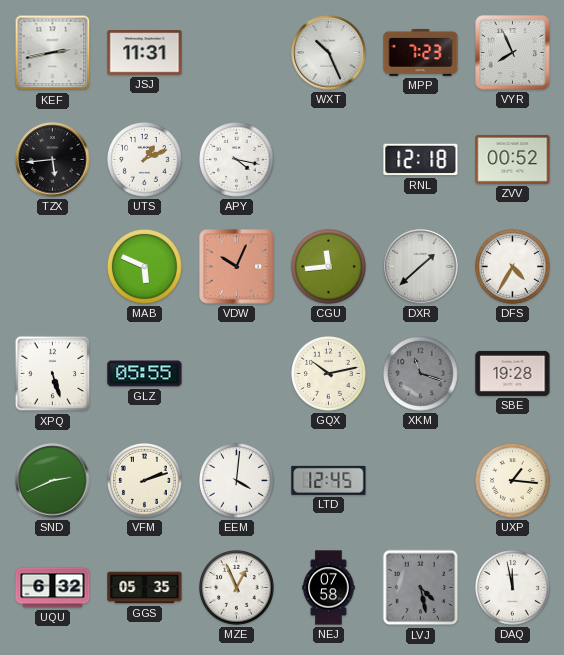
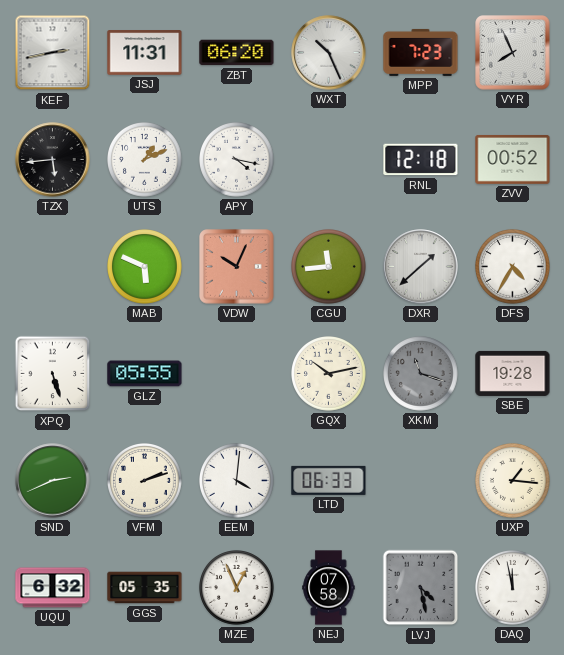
ZBT: none -> 06:20 (237, 53)
LTD: 12:45 -> 06:33 (329, 480)
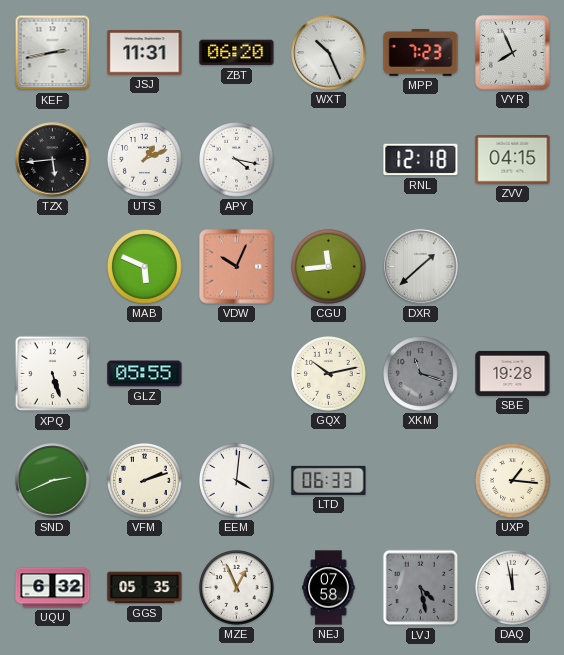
ZVV: 00:52 -> 04:15 (513, 159)
DFS: 4:35 -> none (513, 267)
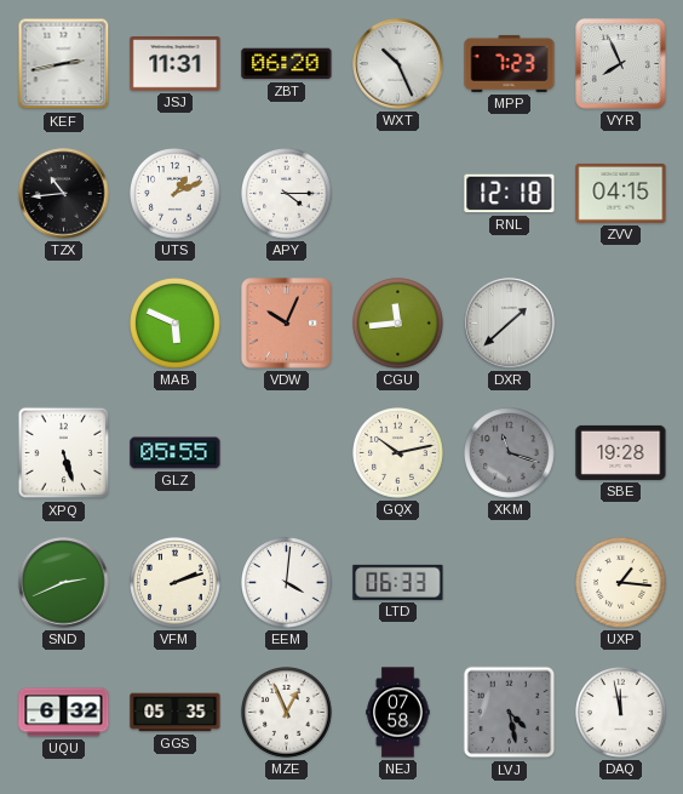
TZX: 5:44 -> 10:44 (64, 194)
APY: 4:17 -> 4:15 (287, 194)
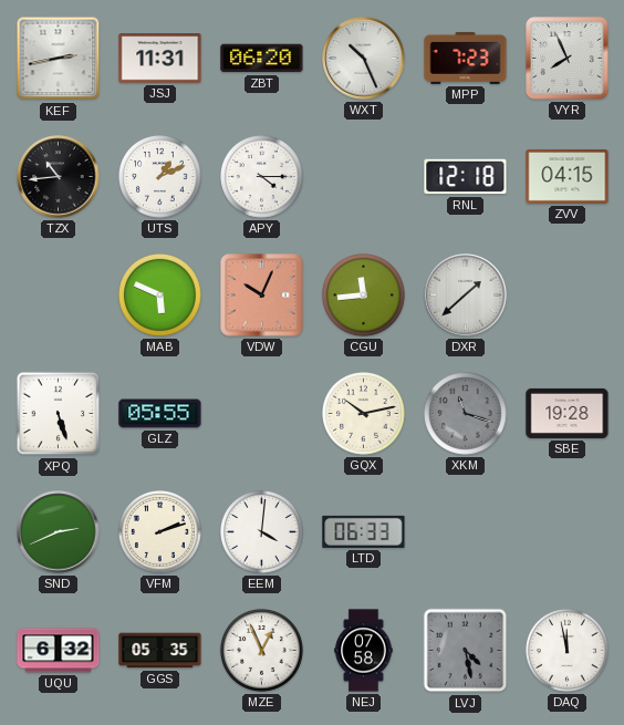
UXP: 1:16 -> none (621, 583)
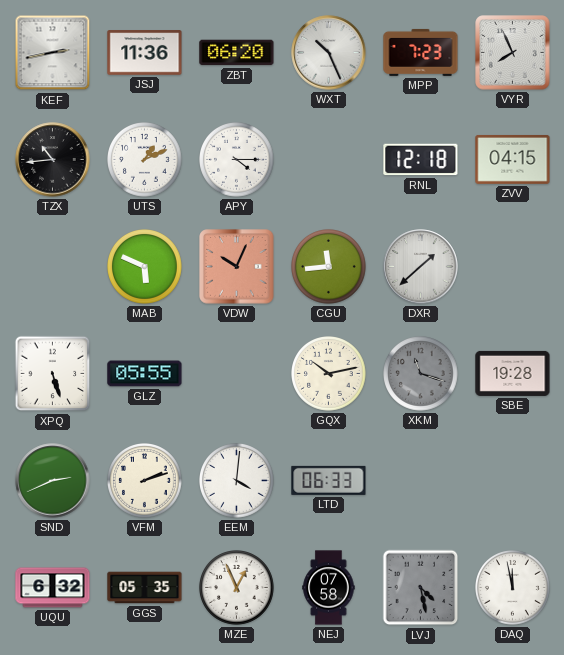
JSJ: 11:31 -> 11:36 (145, 53)
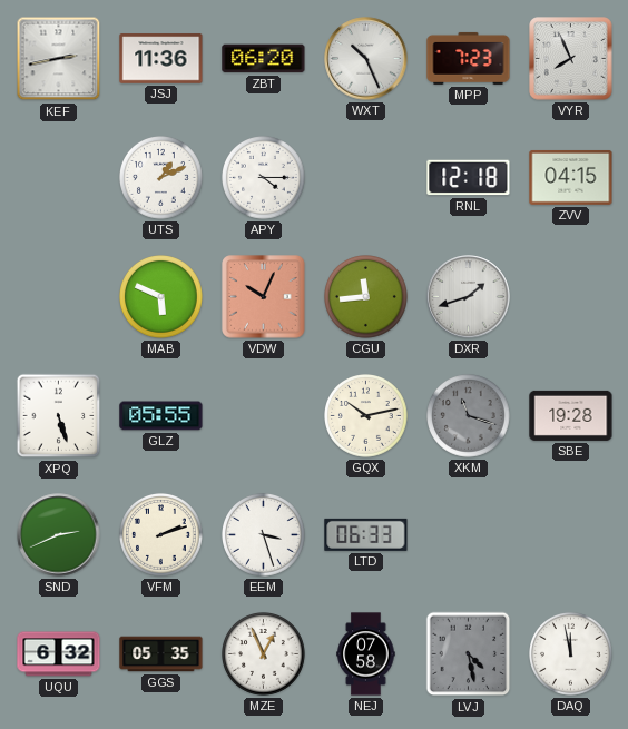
TZX: 10:44 -> none (53, 160)
DXR: 1:38 -> 1:42 (469, 297)
EEM: 4:01 -> 3:27 (264, 535)
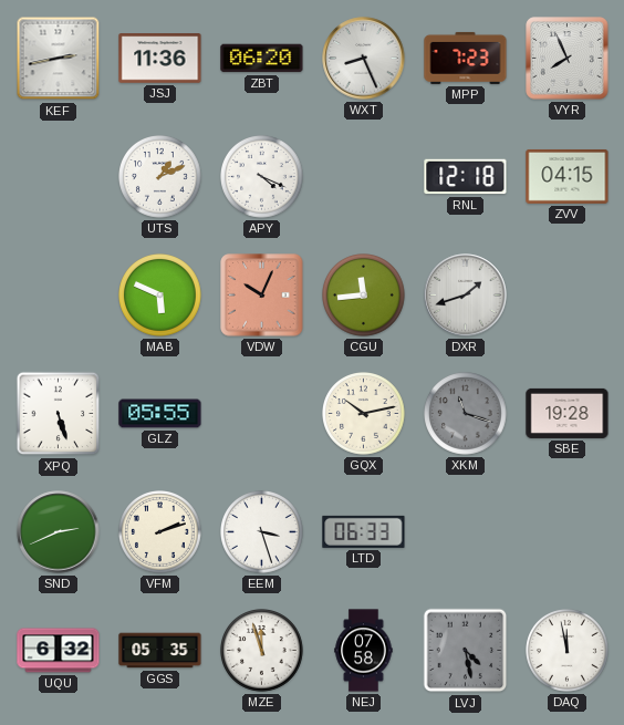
WXT: 10:26 -> 8:26 (364, 59)
APY: 4:15 -> 4:19 (262, 177)
MZE: 12:56 -> 11:57 (262, 651)
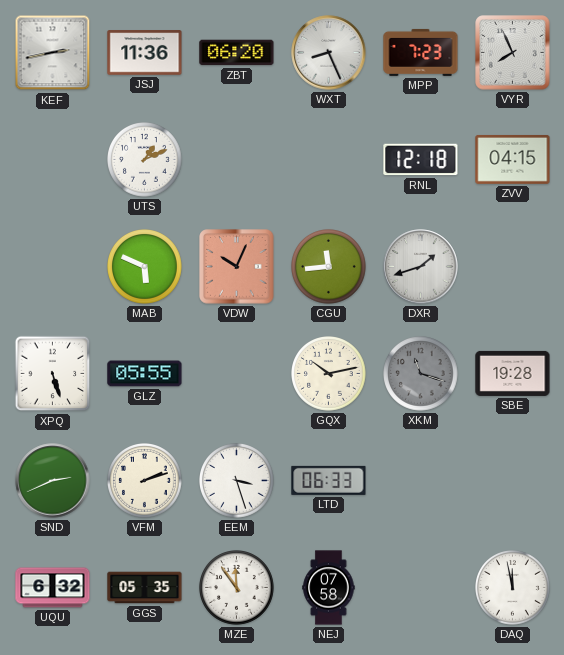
APY: 4:19 -> none (262, 177)
MZE: 11:57 -> 11:54 (237, 588)
LVJ: 4:28 -> none (466, 651)
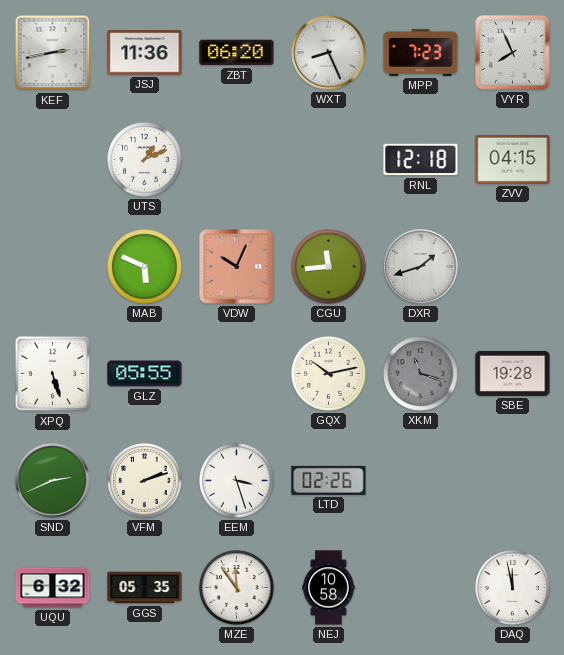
LTD: 06:33 -> 02:26 (329, 480)
NEJ: 07:58 -> 10:58 (329, 588)
